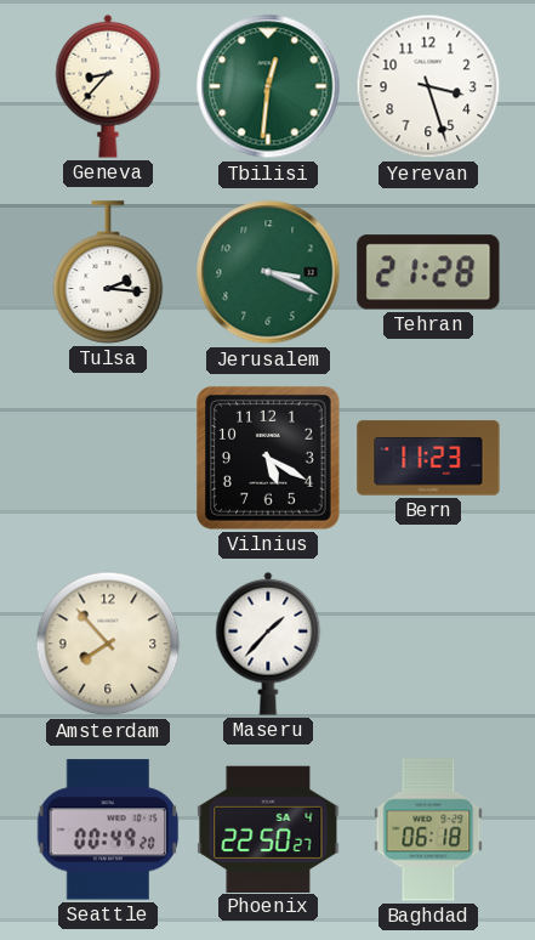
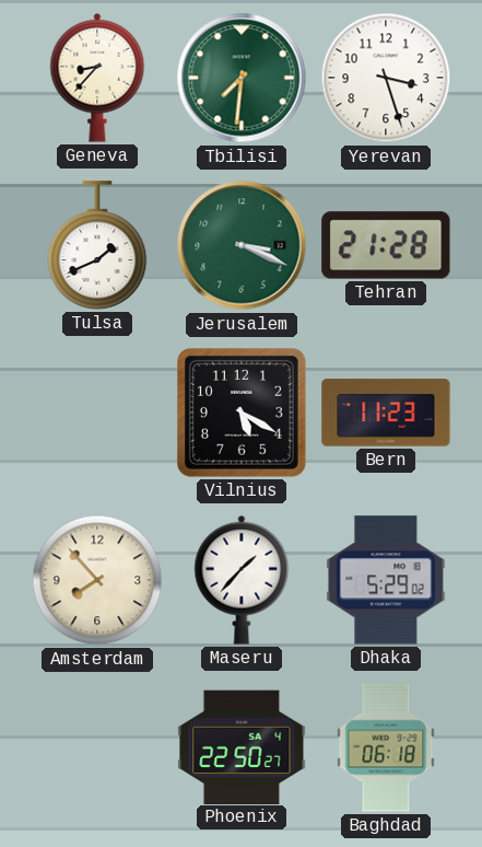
Tbilisi: 12:31 -> 7:31 (242, 78)
Tulsa: 2:16 -> 1:41 (97, 245)
Dhaka: none -> 5:29 (386, 580)
Seattle: 00:49 -> none (108, 829)
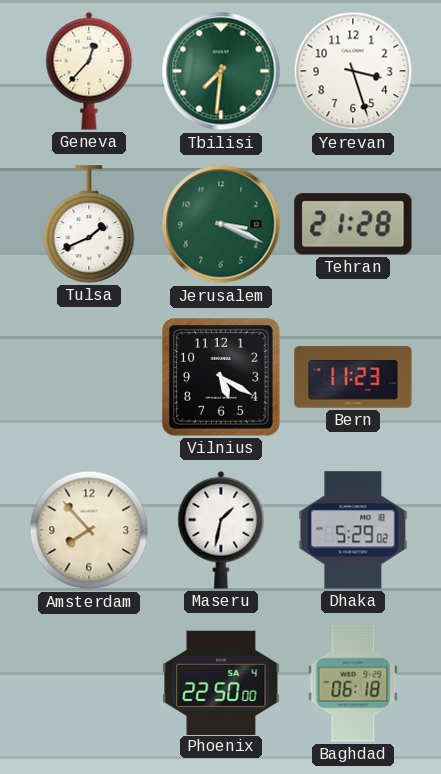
Geneva: 8:37 -> 12:37 (89, 71)
Maseru: 1:37 -> 1:32 (221, 530)
Phoenix: 22:50:27 -> 22:50:00 (221, 682)
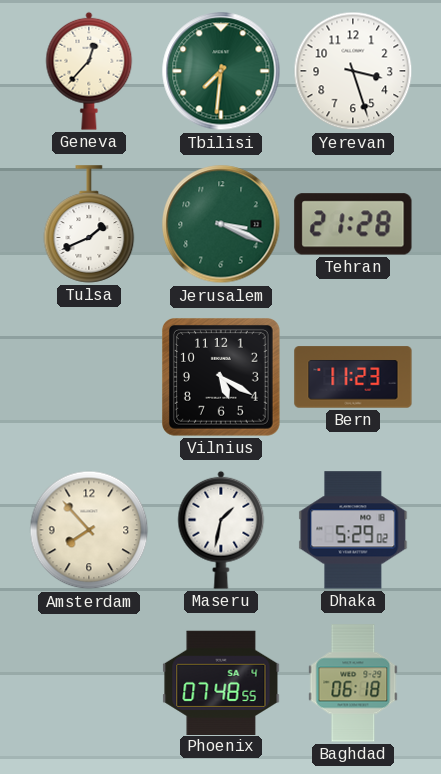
Phoenix: 22:50 -> 07:48 (221, 682)
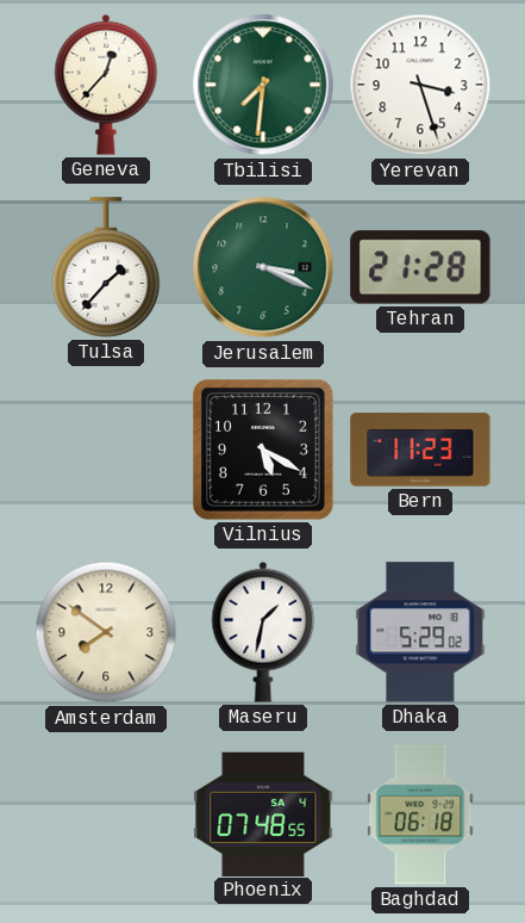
Tulsa: 1:41 -> 1:37 (106, 267)
Amsterdam: 7:53 -> 7:51 (106, 632)
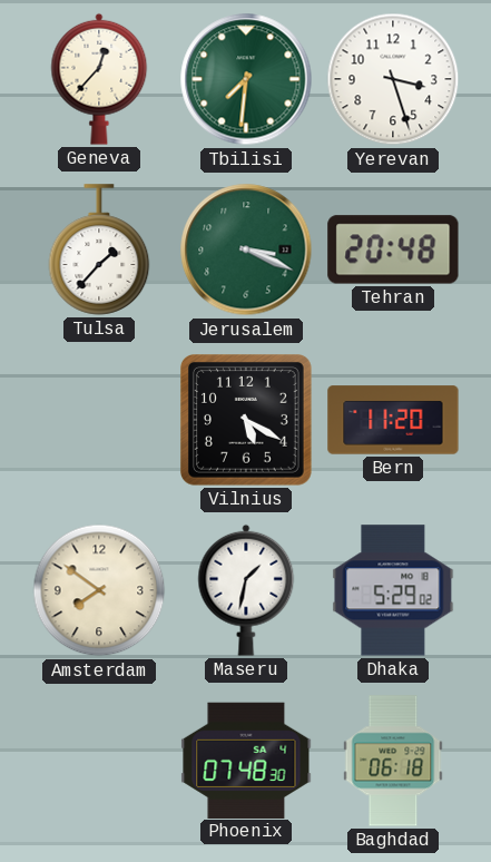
Tehran: 21:28 -> 20:48 (393, 249)
Bern: 11:23 -> 11:20 (393, 420)
Phoenix: 07:48:55 -> 07:48:30 (246, 760)
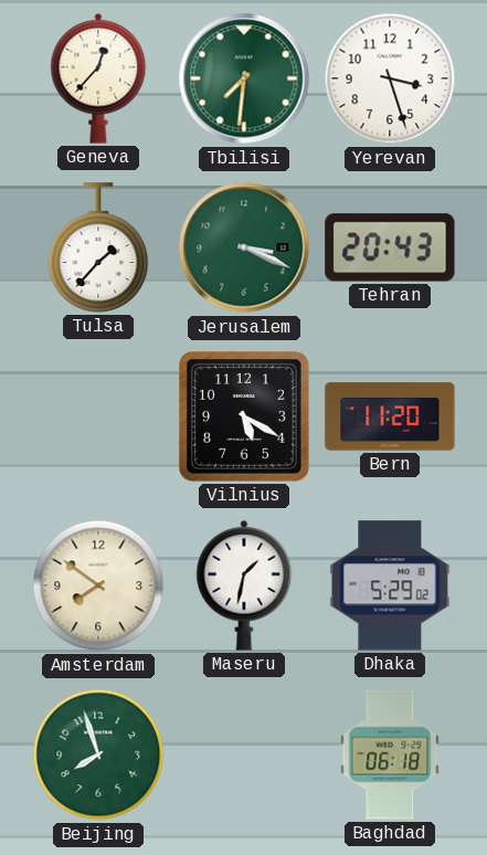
Tehran: 20:48 -> 20:43 (390, 247)
Beijing: none -> 7:57 (98, 754)
Phoenix: 07:48 -> none (246, 760)
